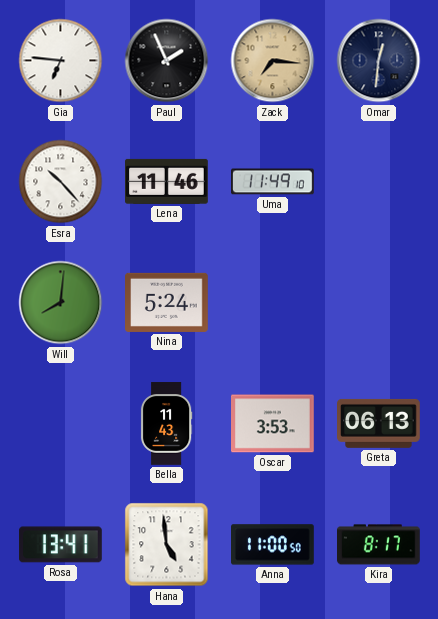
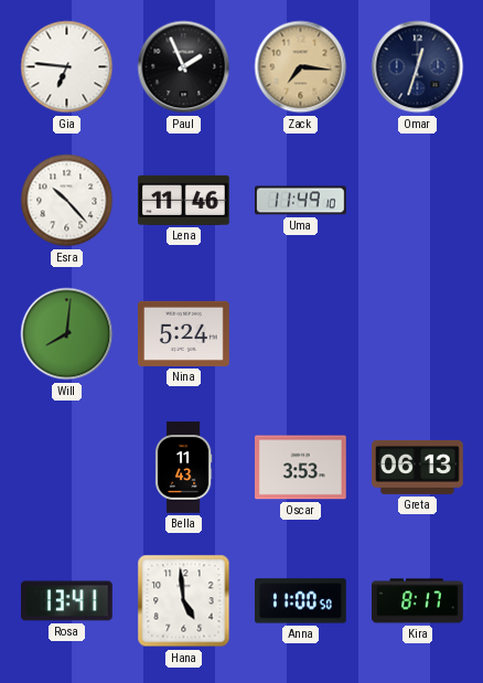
Omar: 12:31 -> 12:33 (418, 67)
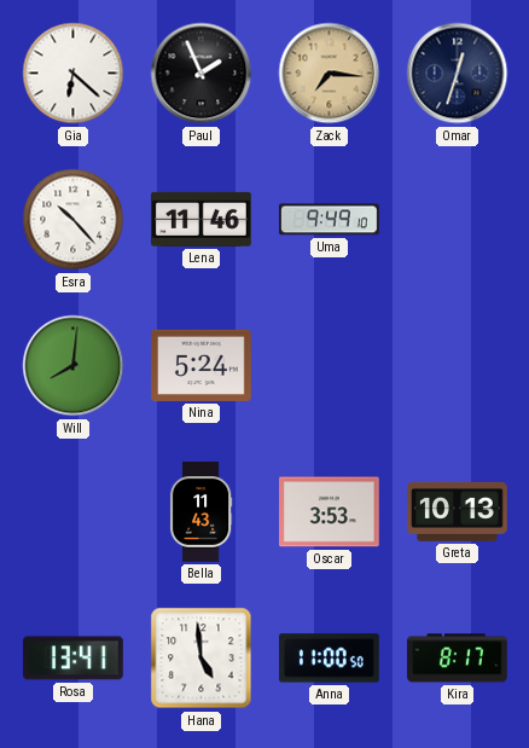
Gia: 6:46 -> 6:22 (74, 74)
Uma: 11:49 -> 9:49 (330, 220)
Greta: 06:13 -> 10:13 (458, 511)
